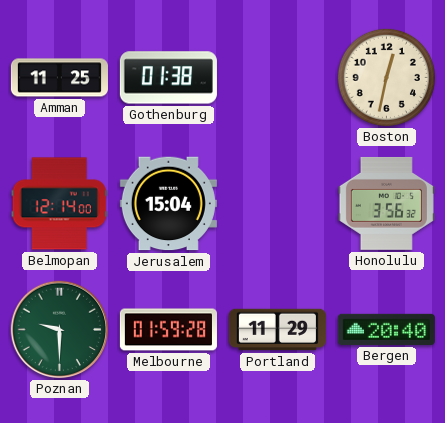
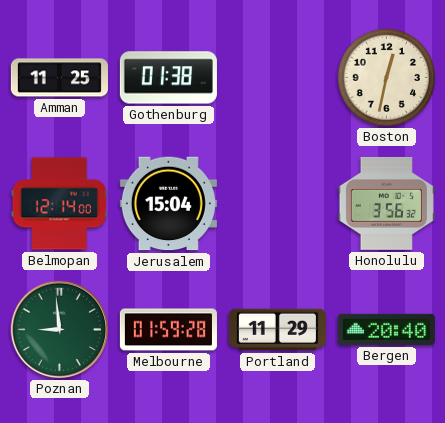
Poznan: 9:30 -> 8:59 (60, 330)
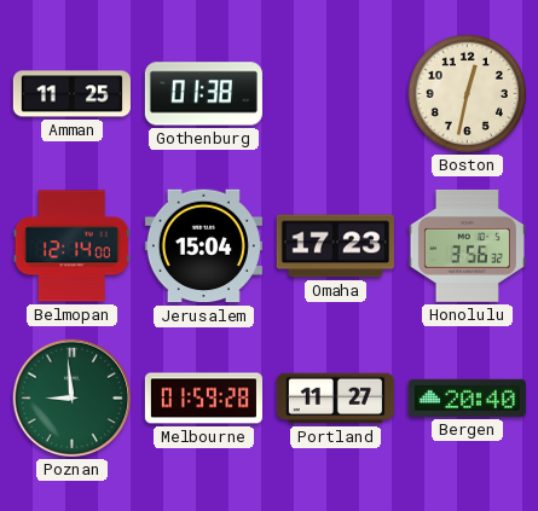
Omaha: none -> 17:23 (335, 246)
Portland: 11:29 -> 11:27 (335, 399)
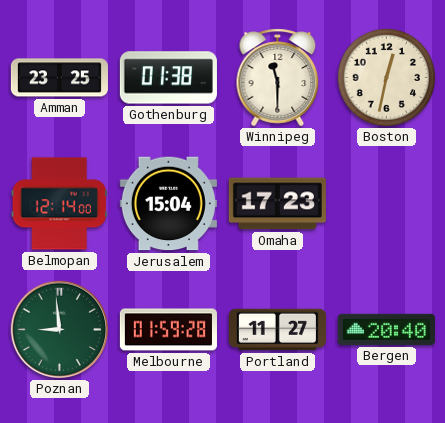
Amman: 11:25 -> 23:25 (59, 78)
Winnipeg: none -> 11:30 (278, 78)
Honolulu: 3:56 -> none (467, 245)
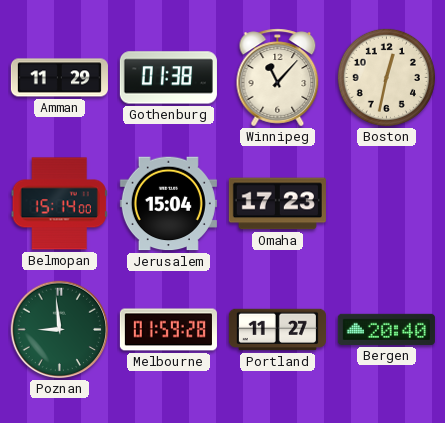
Amman: 23:25 -> 11:29 (59, 78)
Winnipeg: 11:30 -> 11:07 (278, 78)
Belmopan: 12:14 -> 15:14 (59, 204)
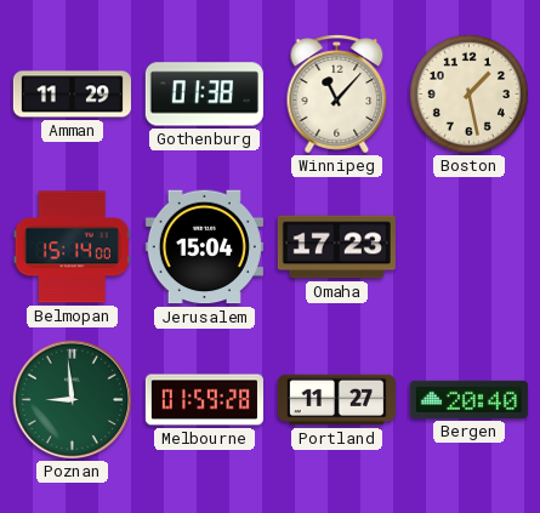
Boston: 12:32 -> 1:28 (468, 93)
